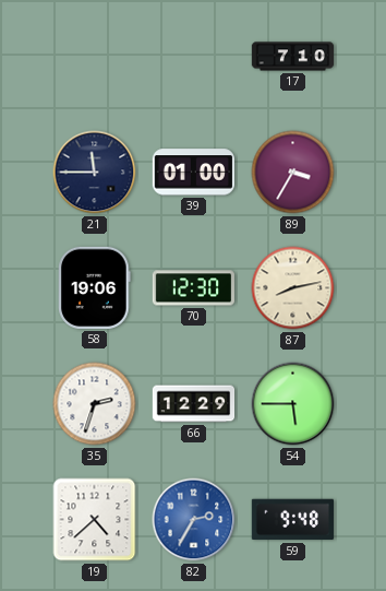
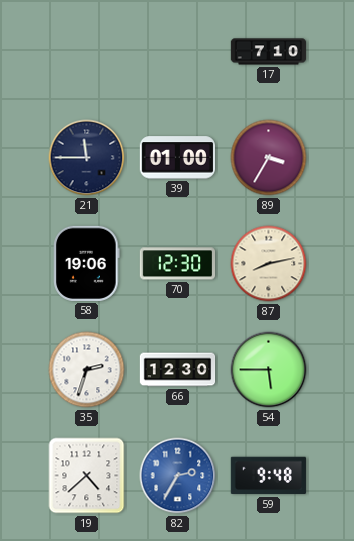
66: 12:29 -> 12:30 (178, 370)
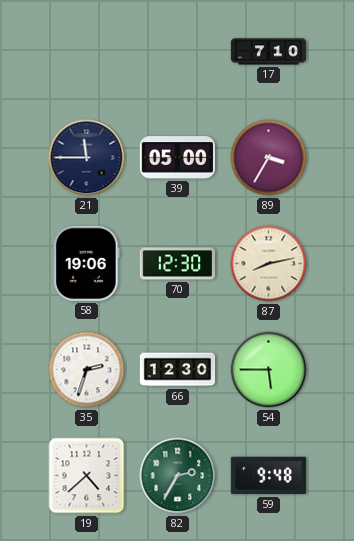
39: 01:00 -> 05:00 (177, 158)
82 dial: blue -> green (178, 476)
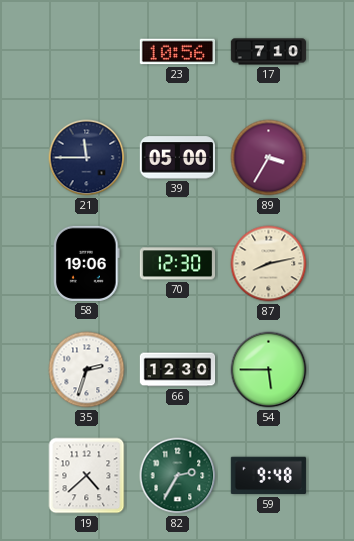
23: none -> 10:56 (177, 52)
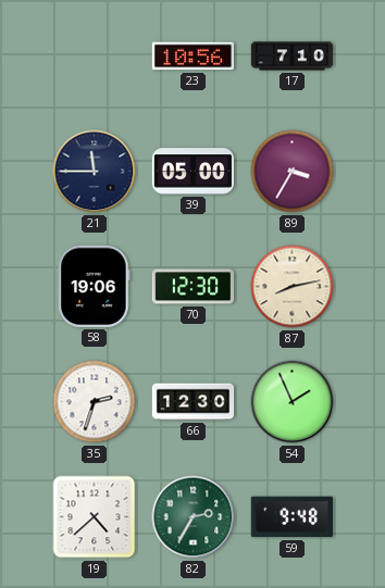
54: 5:45 -> 1:56 (293, 402)
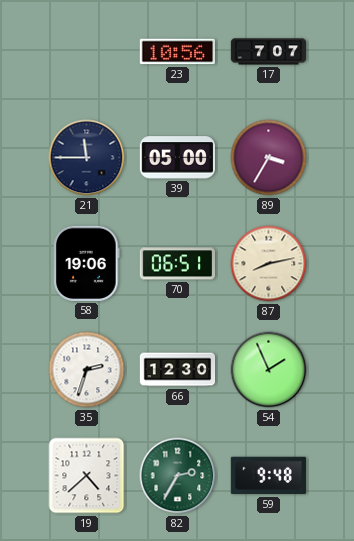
17: 7:10 -> 7:07 (269, 52)
70: 12:30 -> 06:51 (177, 264)
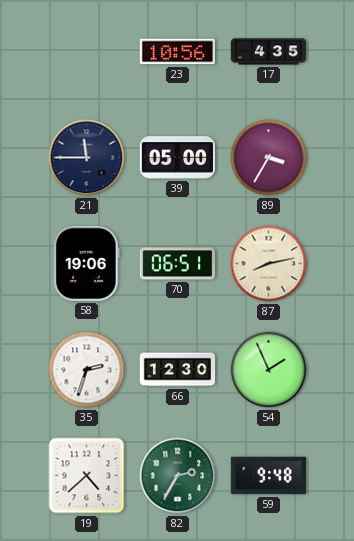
17: 7:07 -> 4:35 (269, 52)
